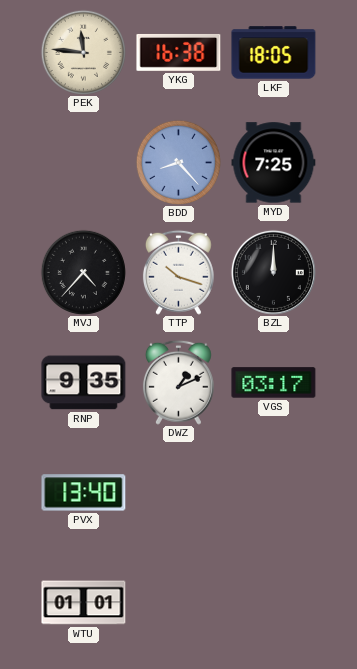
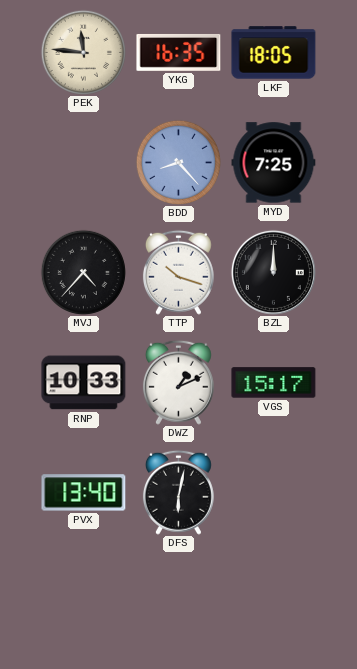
YKG: 16:38 -> 16:35 (179, 53)
RNP: 9:35 -> 10:33 (84, 383)
VGS: 03:17 -> 15:17 (274, 383)
DFS: none -> 6:02 (178, 492)
WTU: 01:01 -> none (84, 603)
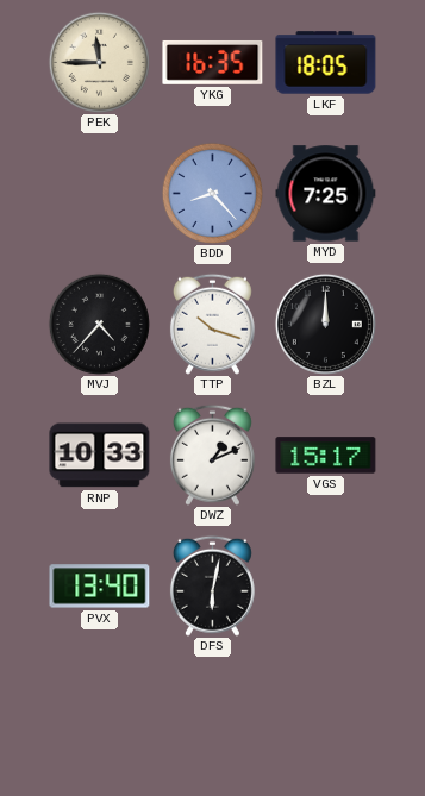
PEK: 11:46 -> 11:45 (99, 62)
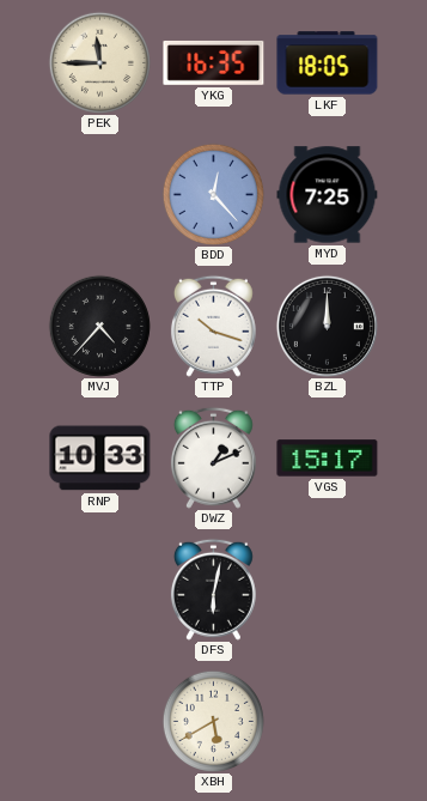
BDD: 8:23 -> 12:23 (213, 194)
PVX: 13:40 -> none (100, 587)
XBH: none -> 5:40 (213, 721)
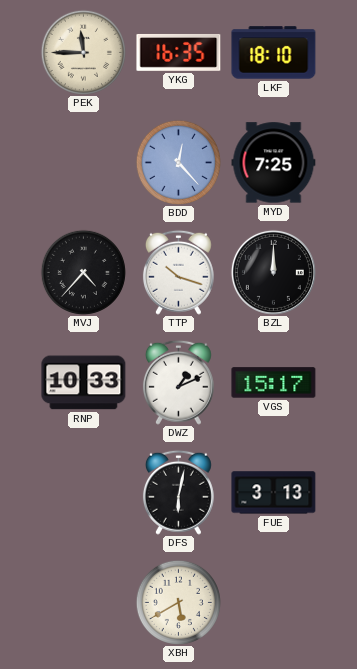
LKF: 18:05 -> 18:10 (274, 53)
FUE: none -> 3:13 (274, 493)
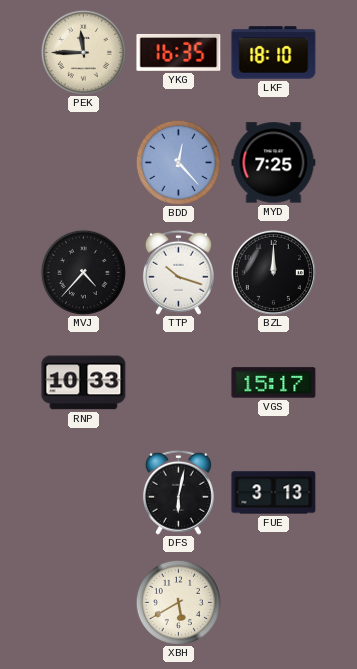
DWZ: 1:11 -> none (178, 382)
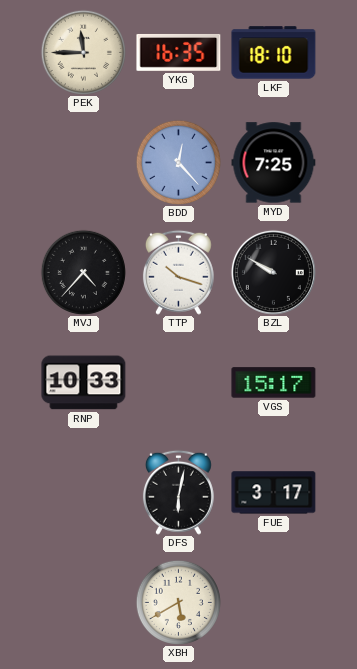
BZL: 12:00 -> 9:50 (273, 272)
FUE: 3:13 -> 3:17 (274, 493)
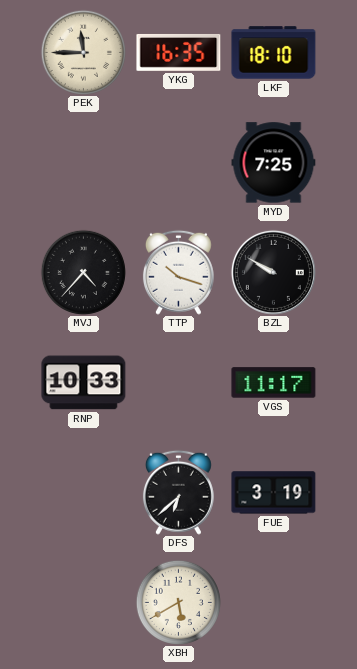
BDD: 12:23 -> none (178, 162)
VGS: 15:17 -> 11:17 (274, 383)
DFS: 6:02 -> 6:38 (178, 492)
FUE: 3:17 -> 3:19 (274, 493)
